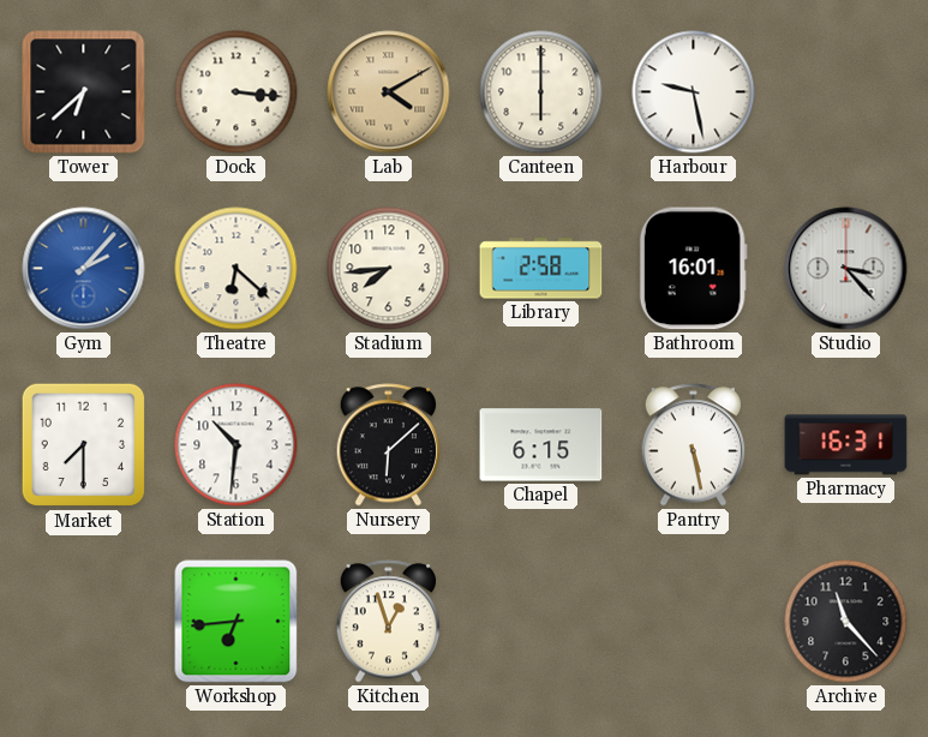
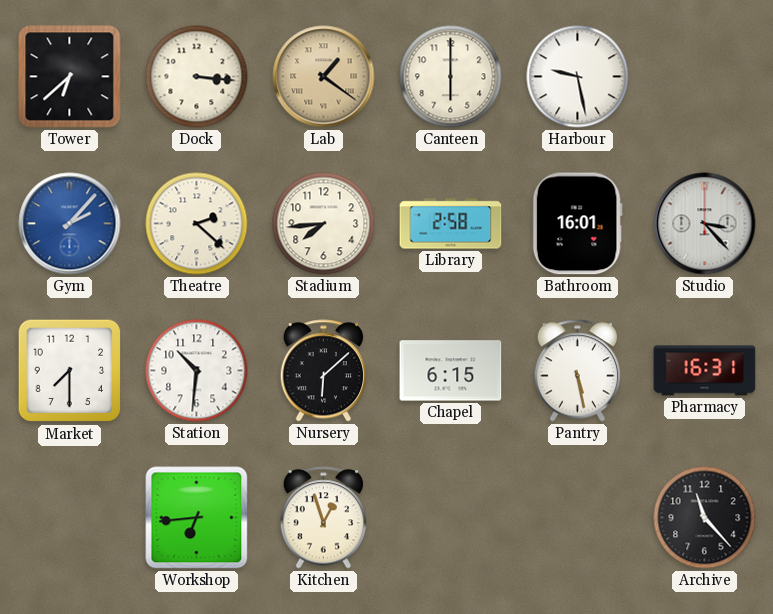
Lab: 4:10 -> 1:21 (324, 77)
Theatre: 6:22 -> 2:22 (197, 224)
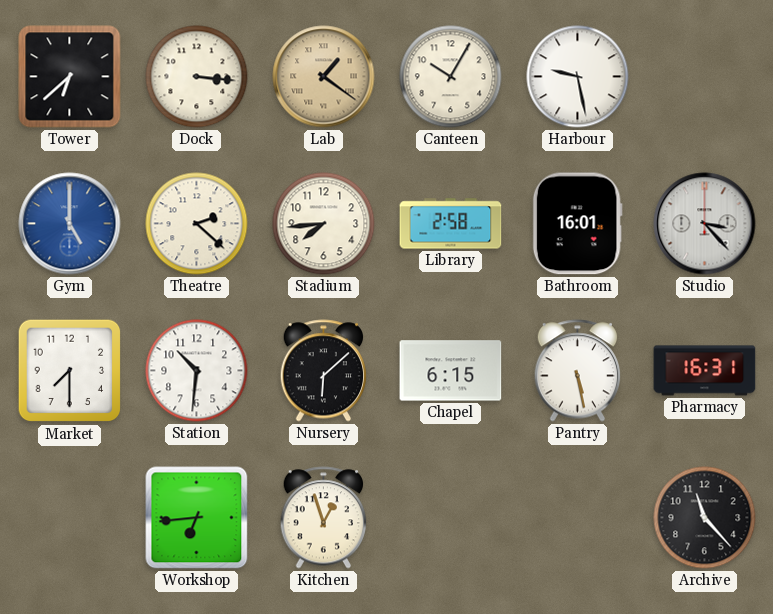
Canteen: 6:00 -> 10:05 (451, 77)
Gym: 2:07 -> 5:00 (70, 224)
